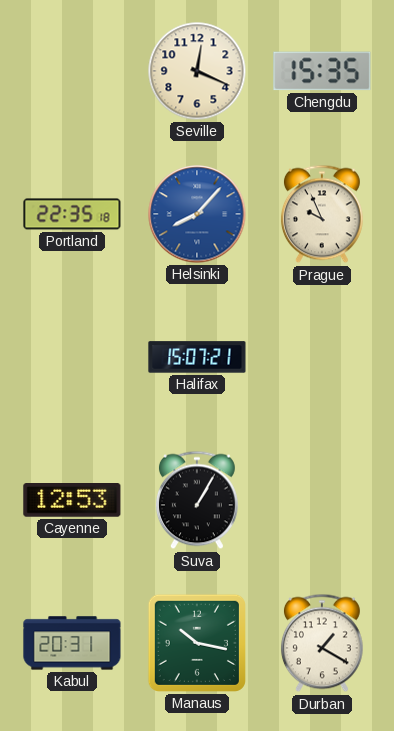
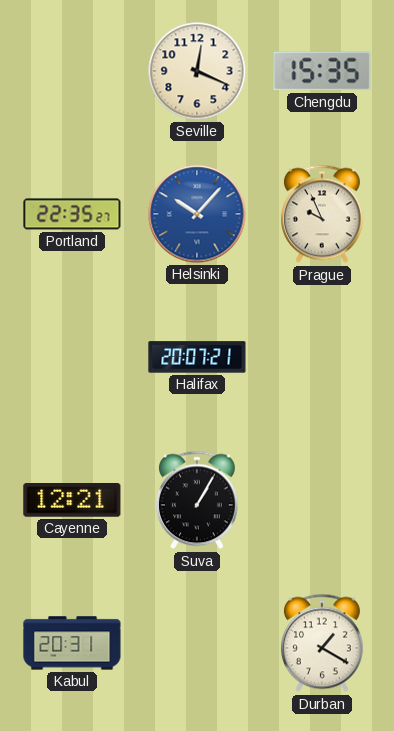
Portland: 22:35:18 -> 22:35:27 (72, 214)
Helsinki: 8:07 -> 10:07 (197, 214)
Halifax: 15:07 -> 20:07 (197, 357)
Cayenne: 12:53 -> 12:21 (72, 500)
Manaus: 10:17 -> none (197, 643)
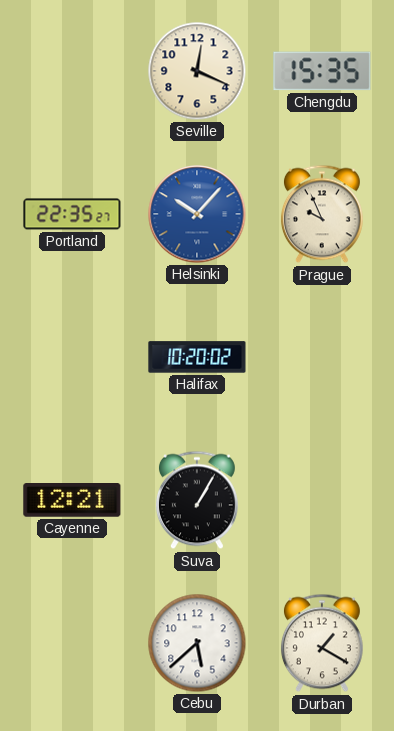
Halifax: 20:07 -> 10:20 (197, 357)
Kabul: 20:31 -> none (72, 643)
Cebu: none -> 5:38 (197, 643)
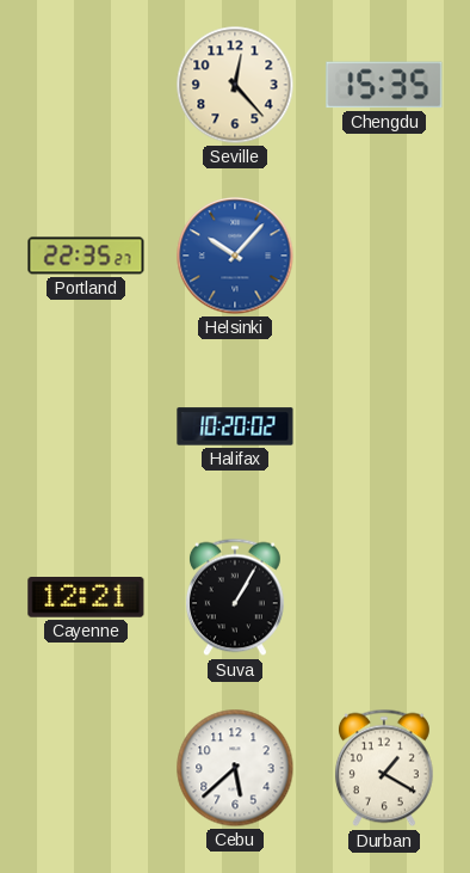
Seville: 12:19 -> 12:23 (235, 85)
Prague: 9:56 -> none (322, 214)
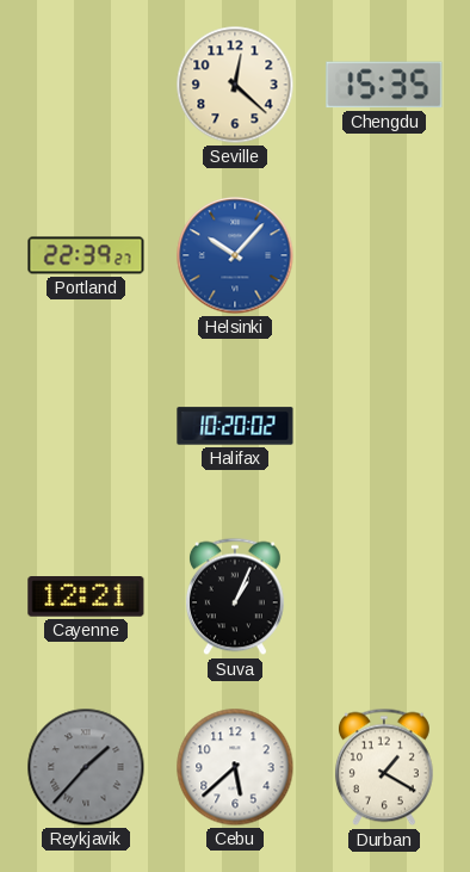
Seville: 12:23 -> 12:22 (235, 85)
Portland: 22:35 -> 22:39 (86, 255)
Suva: 1:05 -> 1:04 (235, 596)
Reykjavik: none -> 1:37 (86, 767)
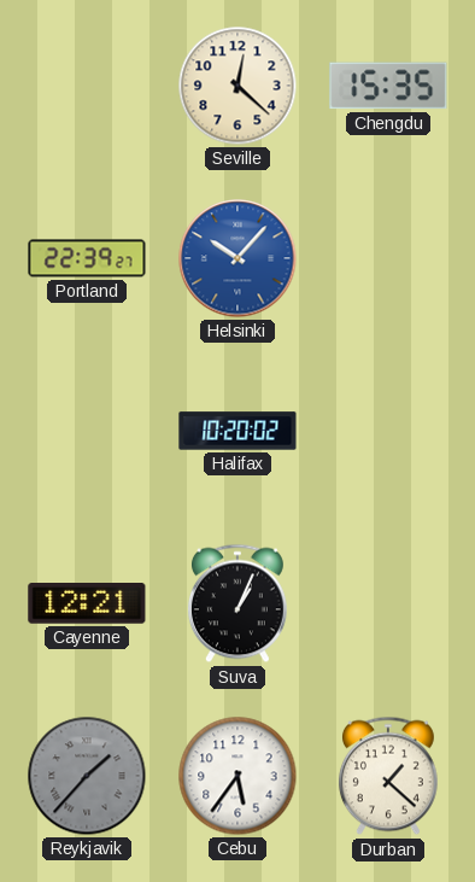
Cebu: 5:38 -> 5:36 (237, 776)
Durban: 1:20 -> 1:22 (388, 776)
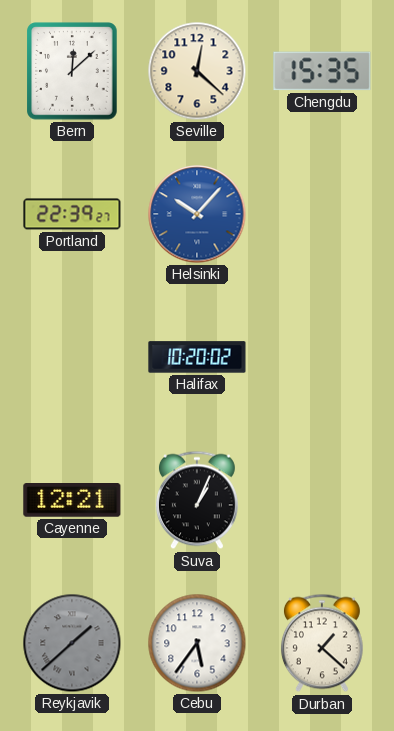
Bern: none -> 12:08 (72, 71)
Reykjavik: 1:37 -> 1:38 (72, 643)
